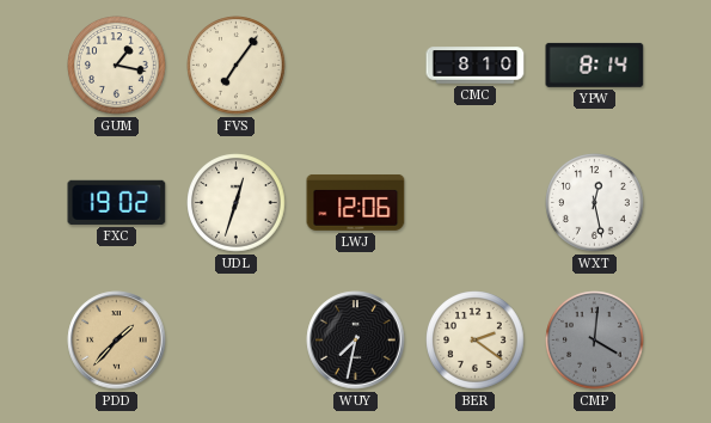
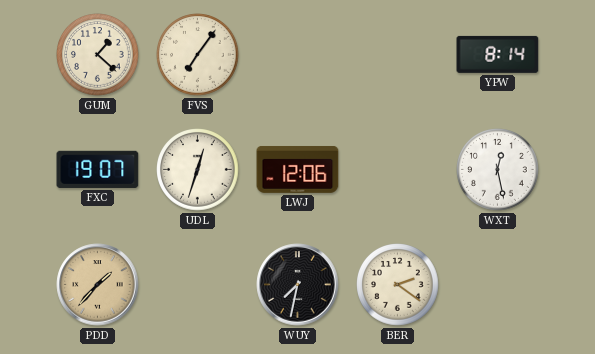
GUM: 1:17 -> 1:22 (98, 55)
CMC: 8:10 -> none (476, 66)
FXC: 19:02 -> 19:07 (98, 169)
CMP: 4:01 -> none (595, 341)
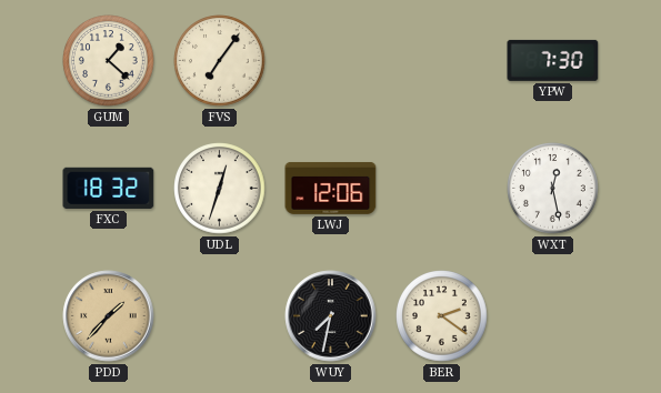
YPW: 8:14 -> 7:30 (553, 60)
FXC: 19:07 -> 18:32 (109, 188)
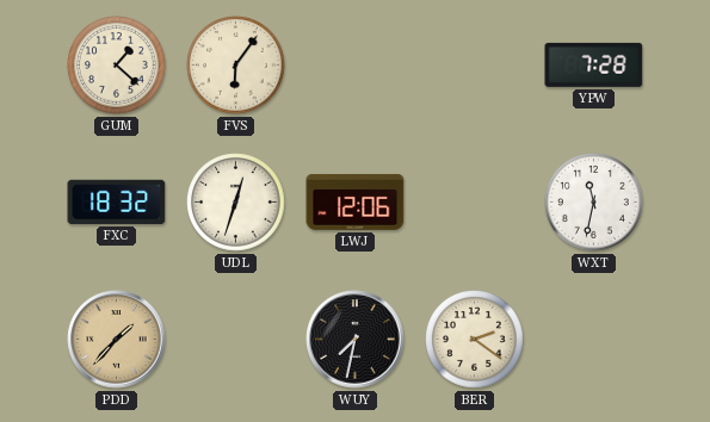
FVS: 7:06 -> 6:06 (236, 66)
YPW: 7:30 -> 7:28 (594, 64)
WXT: 12:28 -> 11:32 (594, 203)
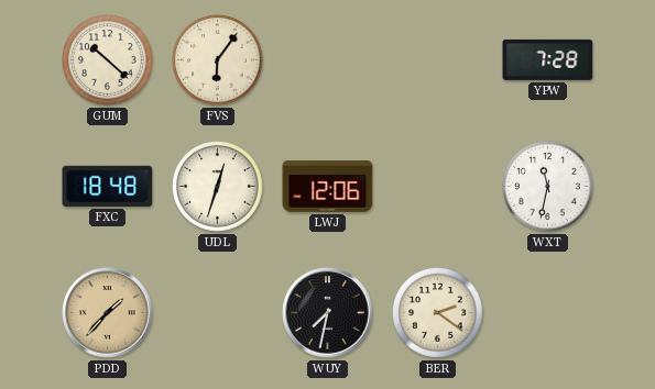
GUM: 1:22 -> 10:22 (108, 60)
FXC: 18:32 -> 18:48 (108, 186)
